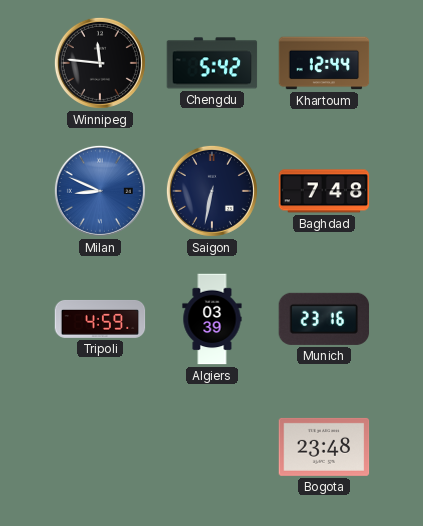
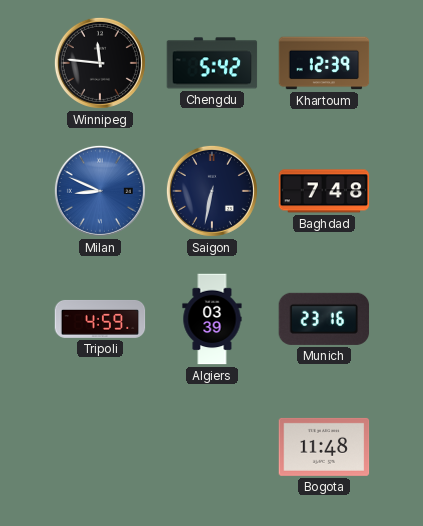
Khartoum: 12:44 -> 12:39 (324, 63)
Bogota: 23:48 -> 11:48 (324, 447)
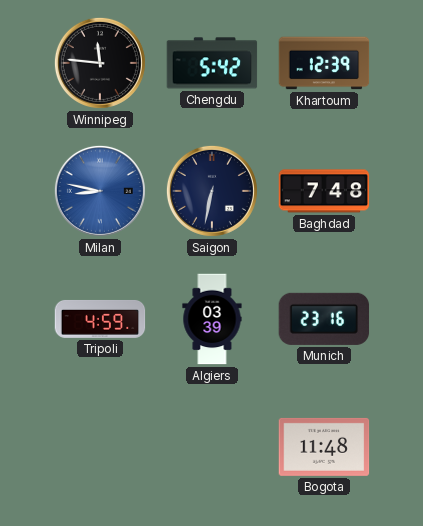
Milan: 8:49 -> 8:47 (100, 191)
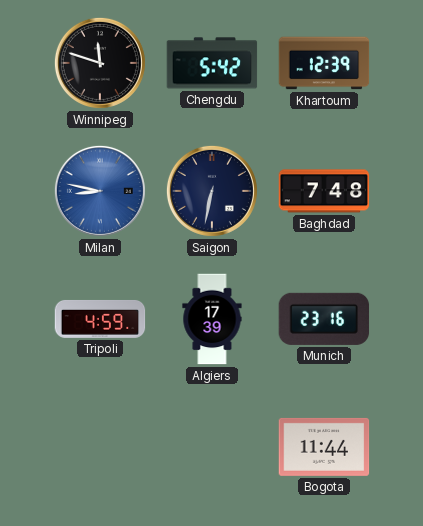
Winnipeg: 11:46 -> 11:48 (100, 63)
Algiers: 03:39 -> 17:39 (212, 319)
Bogota: 11:48 -> 11:44 (324, 447)
